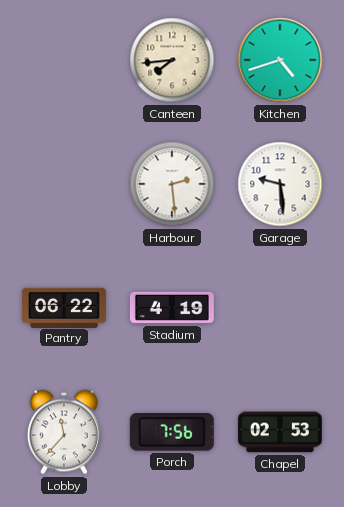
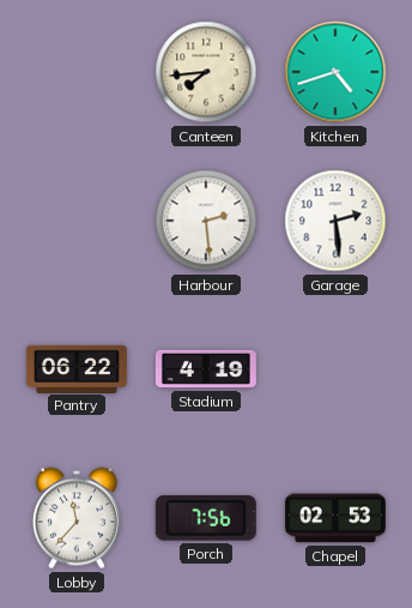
Garage: 9:29 -> 2:29 (335, 221)
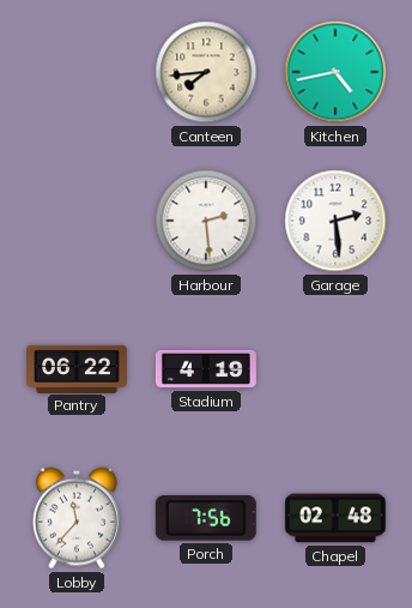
Kitchen: 4:42 -> 4:43 (335, 72)
Chapel: 02:53 -> 02:48 (335, 518)
